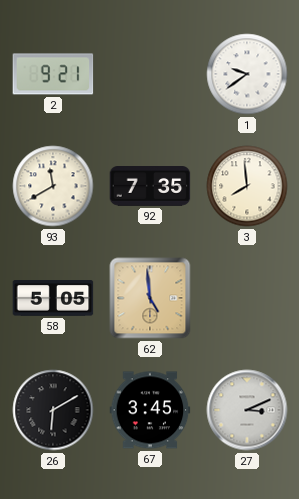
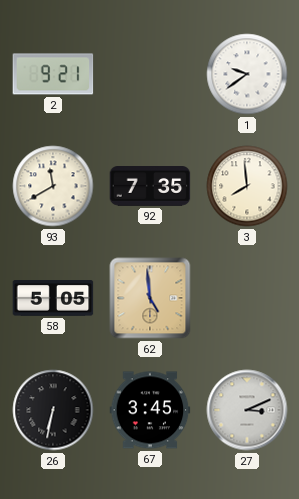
26: 6:10 -> 6:32 (53, 410)
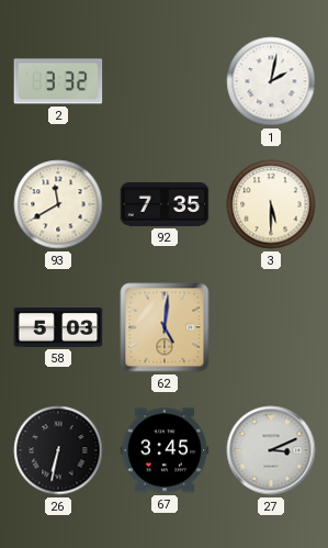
2: 9:21 -> 3:32 (58, 81)
1: 9:39 -> 2:02 (271, 81)
3: 7:59 -> 5:30 (271, 204)
58: 5:05 -> 5:03 (58, 328)
62: 4:59 -> 5:01 (165, 327)
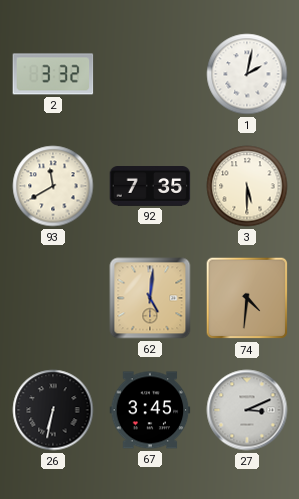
58: 5:03 -> none (58, 328)
74: none -> 4:31 (247, 298)
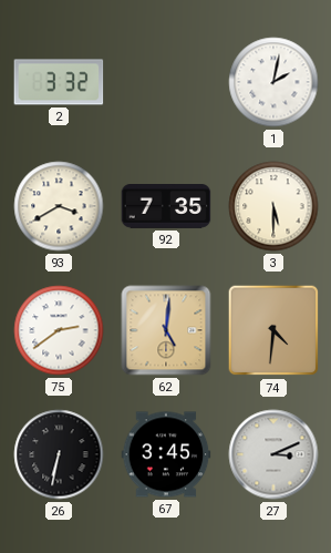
93: 11:40 -> 3:40 (59, 206)
75: none -> 2:39 (59, 330)
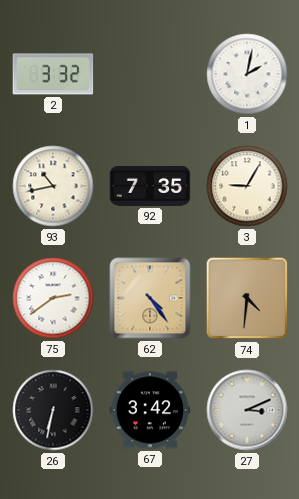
93: 3:40 -> 10:43 (53, 186)
3: 5:30 -> 9:05 (247, 186)
62: 5:01 -> 4:24 (150, 298)
67: 3:45 -> 3:42 (150, 410)
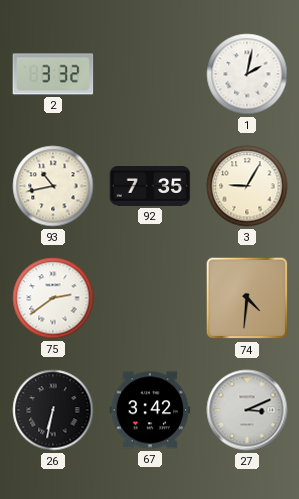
62: 4:24 -> none (150, 298)
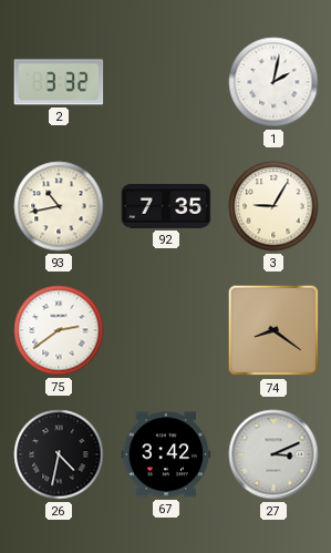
74: 4:31 -> 8:21 (273, 330)
26: 6:32 -> 4:32 (59, 454)
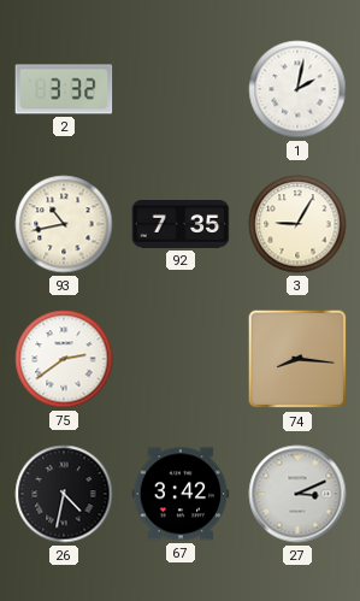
74: 8:21 -> 8:16 (297, 359)
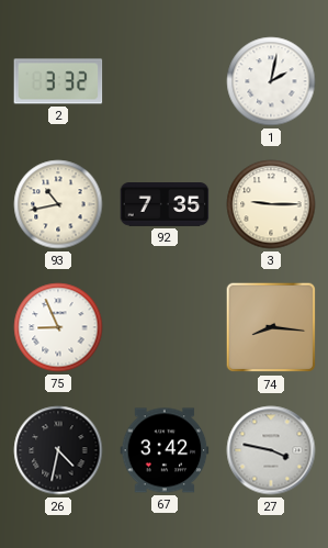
3: 9:05 -> 9:15 (271, 204)
75: 2:39 -> 8:56 (58, 327)
27: 3:11 -> 3:47 (271, 450)
